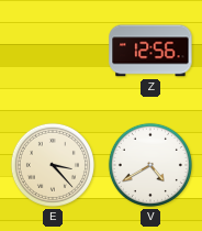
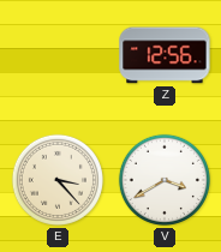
V: 4:40 -> 3:40 (165, 180)
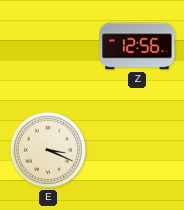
E: 3:23 -> 3:19 (48, 150)
V: 3:40 -> none (165, 180)
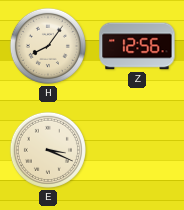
H: none -> 8:06 (48, 46)
